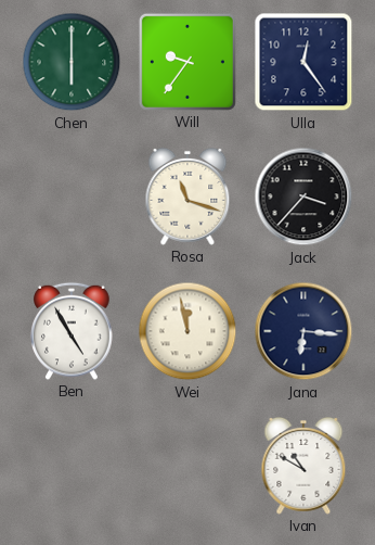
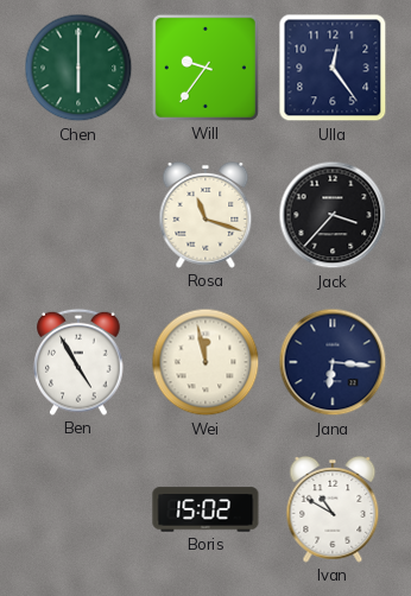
Boris: none -> 15:02 (205, 509)
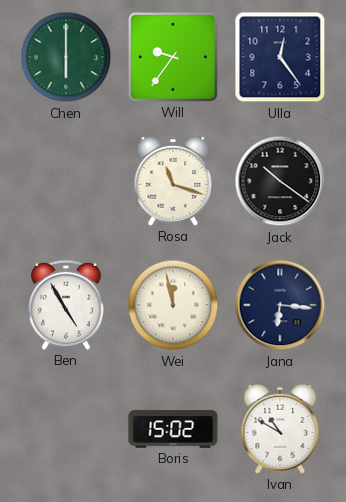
Jack: 3:37 -> 10:21 (280, 181)
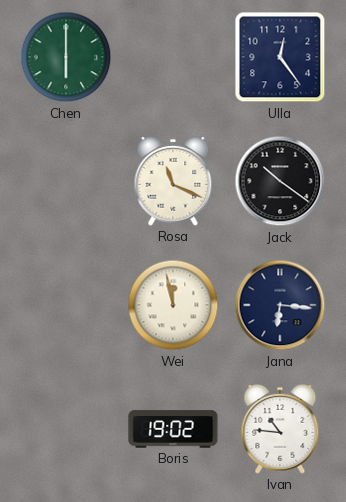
Will: 9:36 -> none (173, 57)
Rosa: 11:18 -> 11:19 (173, 181)
Ben: 4:55 -> none (66, 305)
Boris: 15:02 -> 19:02 (173, 429)
Ivan: 10:50 -> 10:46 (280, 429)
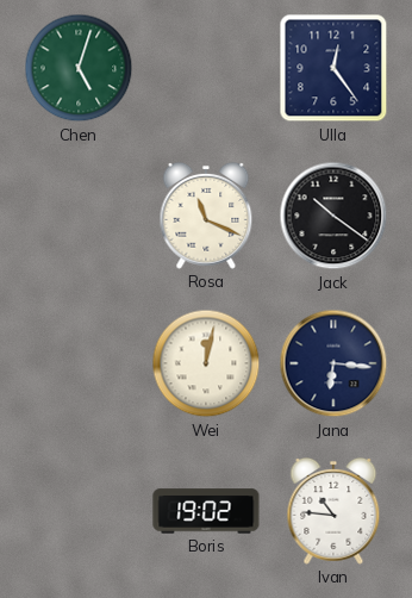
Chen: 6:00 -> 5:03 (79, 68)
Wei: 11:58 -> 12:02 (206, 363)
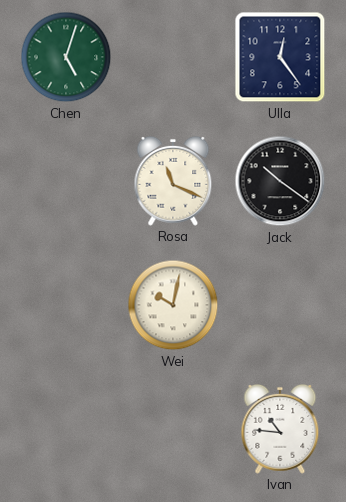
Wei: 12:02 -> 10:02 (173, 305)
Jana: 6:16 -> none (333, 363)
Boris: 19:02 -> none (206, 511)
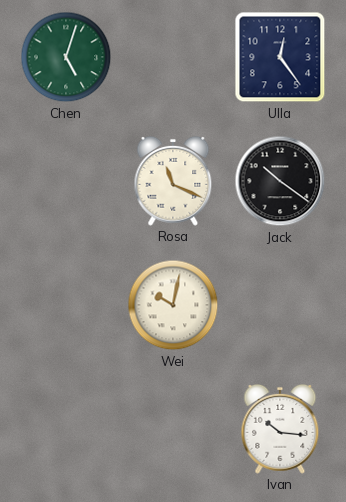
Ivan: 10:46 -> 10:16 (280, 429)
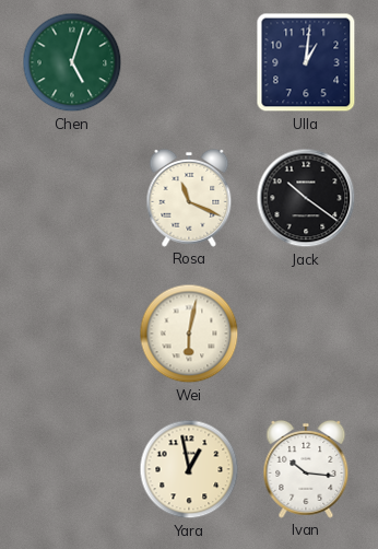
Ulla: 12:24 -> 1:01 (306, 62)
Wei: 10:02 -> 6:02 (189, 334)
Yara: none -> 12:58 (189, 469)
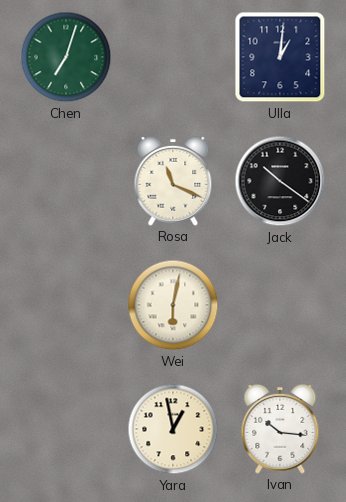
Chen: 5:03 -> 7:03 (66, 57)
